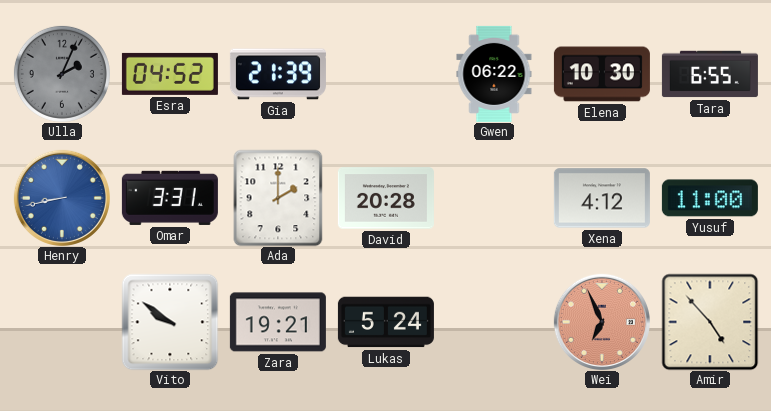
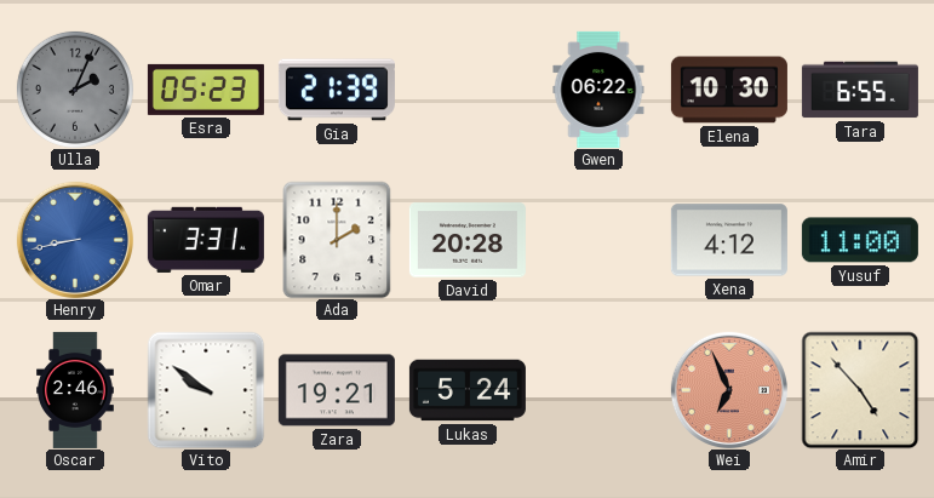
Esra: 04:52 -> 05:23 (206, 90)
Oscar: none -> 2:46 (75, 390)
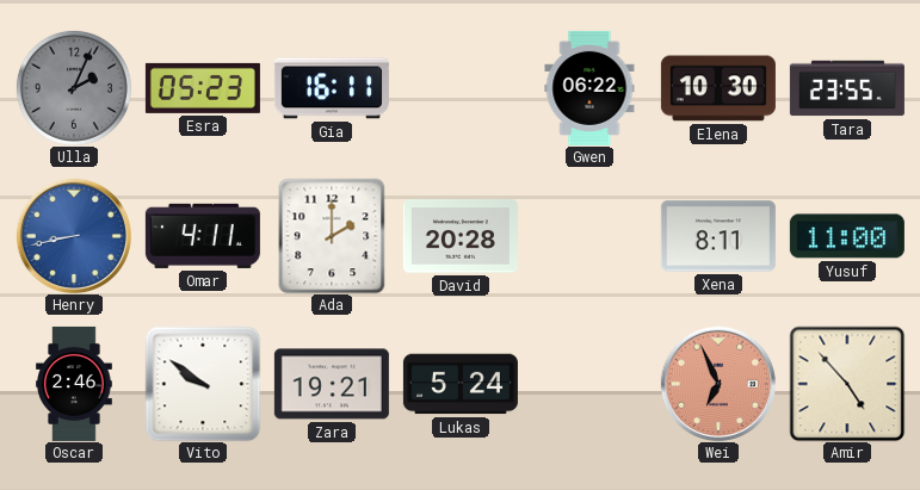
Gia: 21:39 -> 16:11 (332, 88)
Tara: 6:55 -> 23:55 (847, 88)
Omar: 3:31 -> 4:11 (203, 236)
Xena: 4:12 -> 8:11 (718, 236)
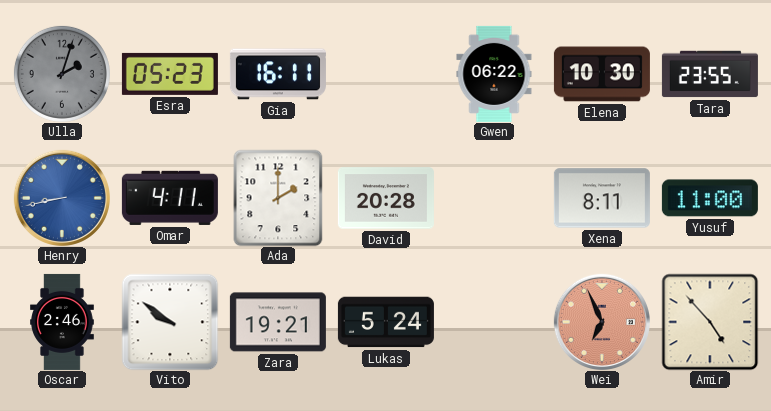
Ulla: 2:04 -> 2:03 (62, 74)
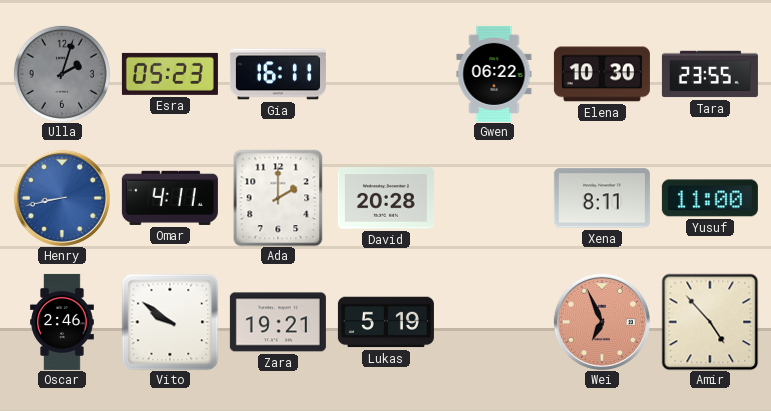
Lukas: 5:24 -> 5:19 (386, 322)
